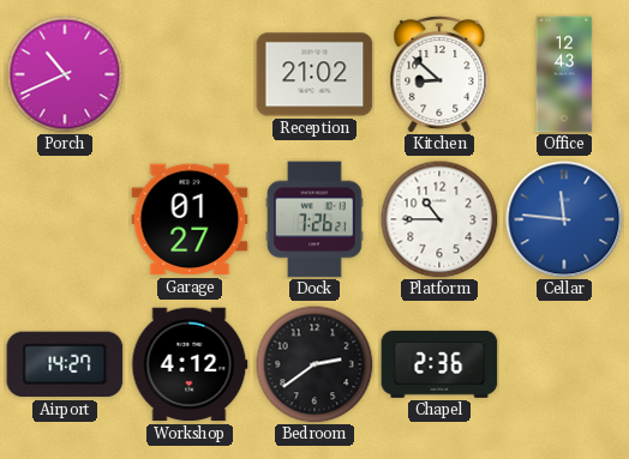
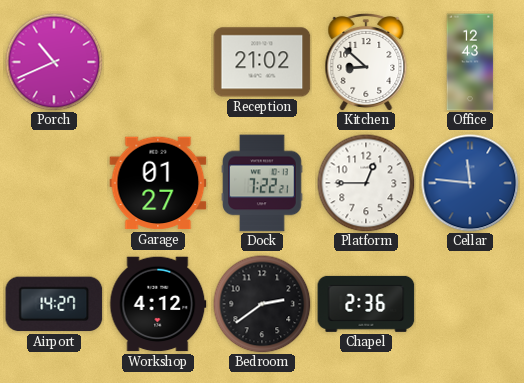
Dock: 7:26 -> 7:22 (262, 183)
Platform: 10:45 -> 12:45 (366, 183)
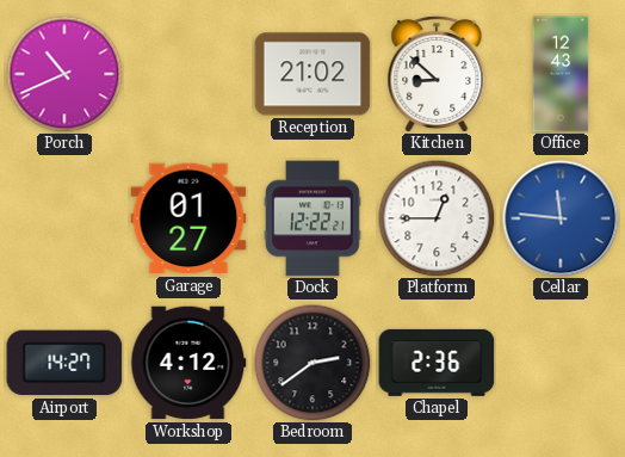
Dock: 7:22 -> 12:22 (312, 218)
